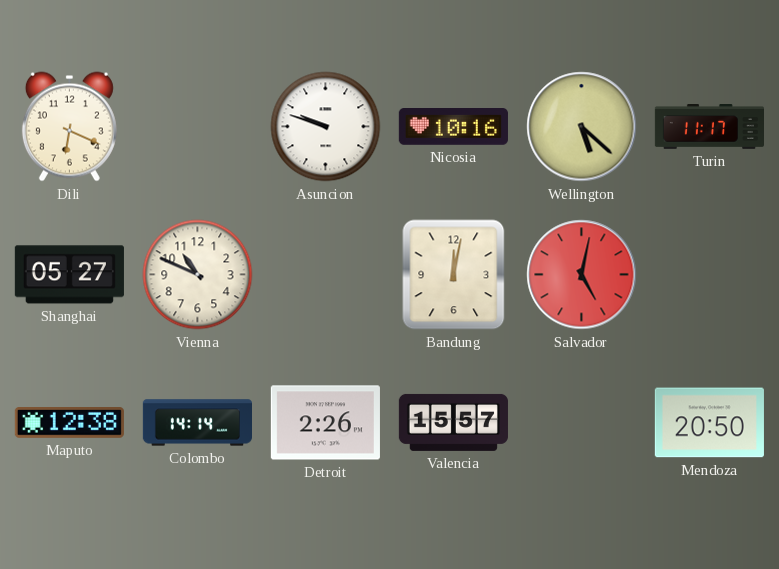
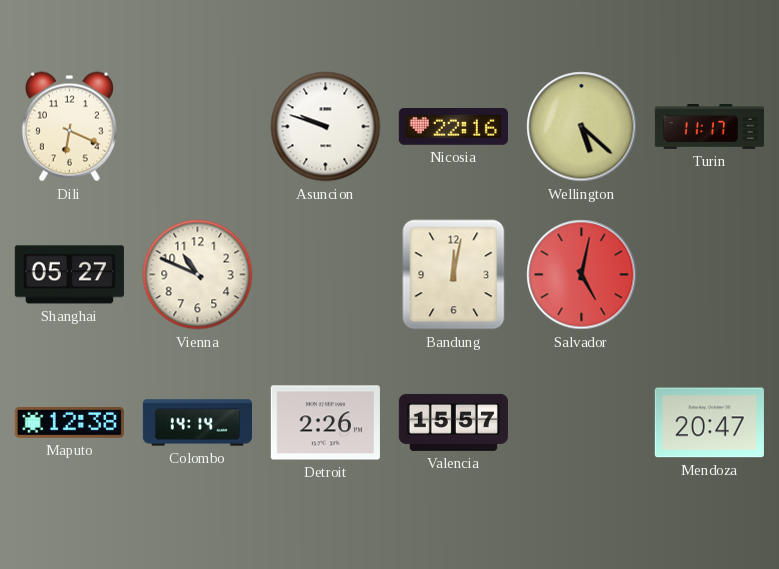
Nicosia: 10:16 -> 22:16 (453, 127)
Mendoza: 20:50 -> 20:47 (709, 423)
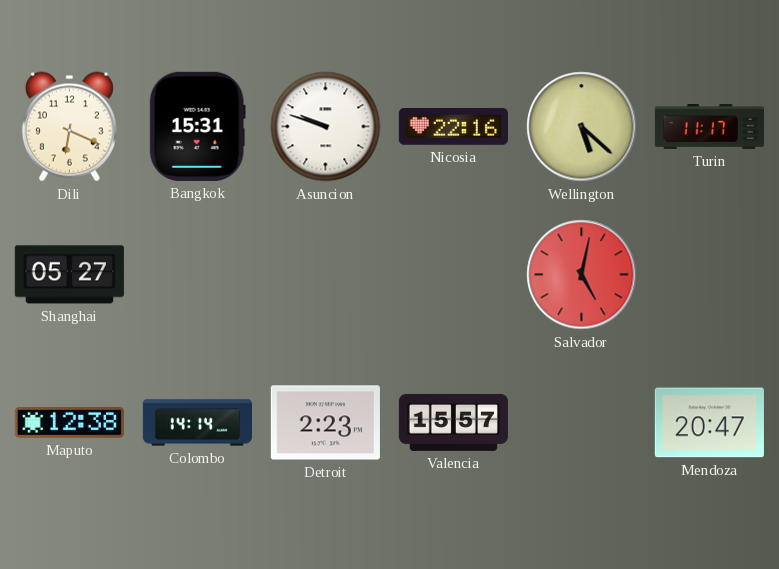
Bangkok: none -> 15:31 (197, 126)
Vienna: 10:49 -> none (198, 275)
Bandung: 12:02 -> none (454, 275)
Detroit: 2:26 -> 2:23 (325, 423)
